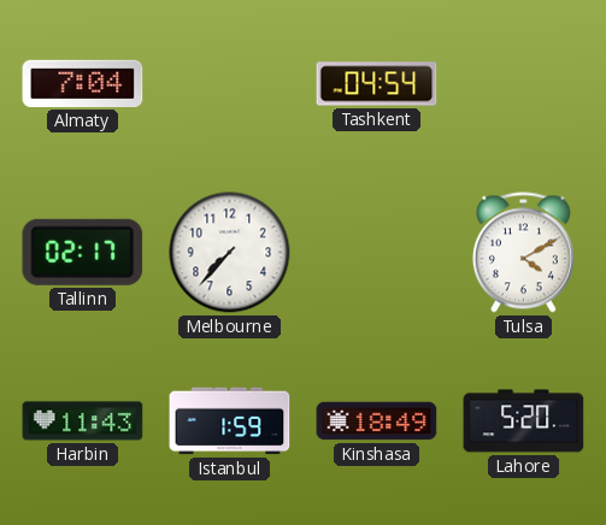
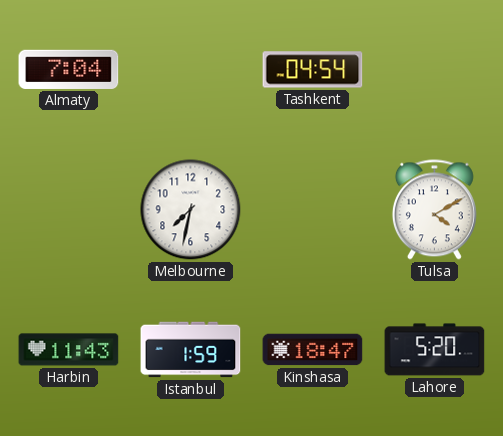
Tallinn: 02:17 -> none (83, 252)
Melbourne: 7:37 -> 7:32 (191, 210)
Kinshasa: 18:49 -> 18:47 (313, 350)
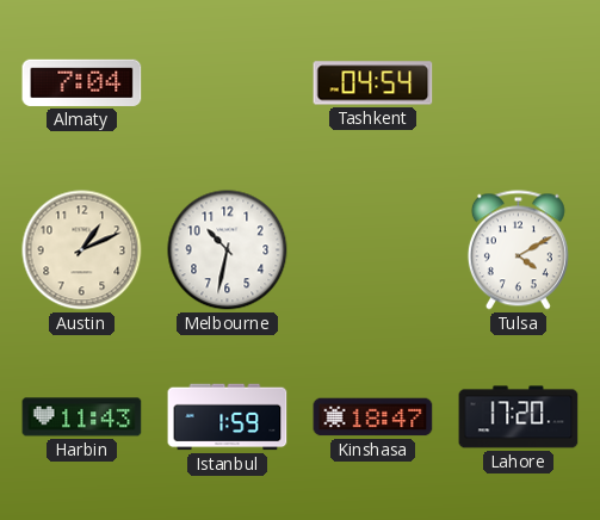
Austin: none -> 1:11 (82, 250)
Melbourne: 7:32 -> 10:32 (228, 250)
Lahore: 5:20 -> 17:20 (519, 417)
